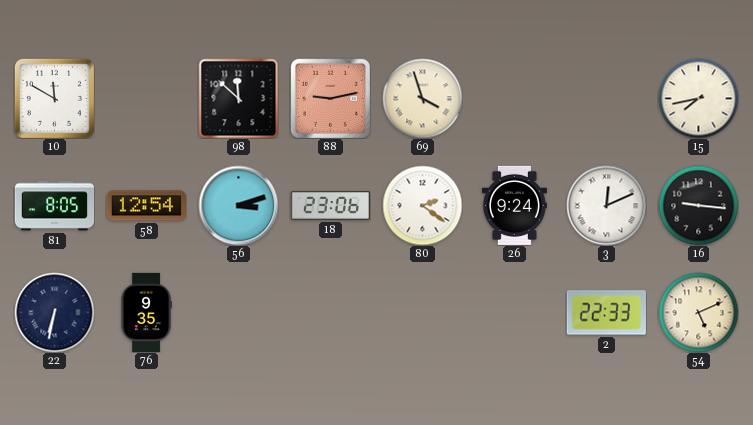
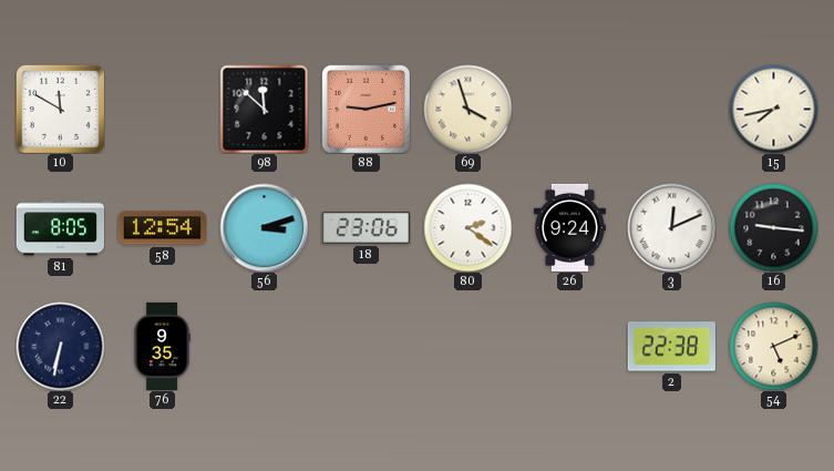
2: 22:33 -> 22:38 (671, 347)
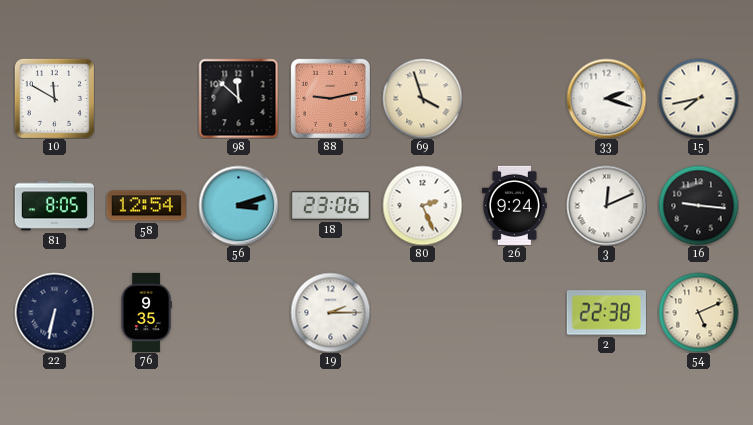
33: none -> 2:18 (606, 98)
80: 2:21 -> 2:26 (422, 205)
19: none -> 2:15 (330, 312)
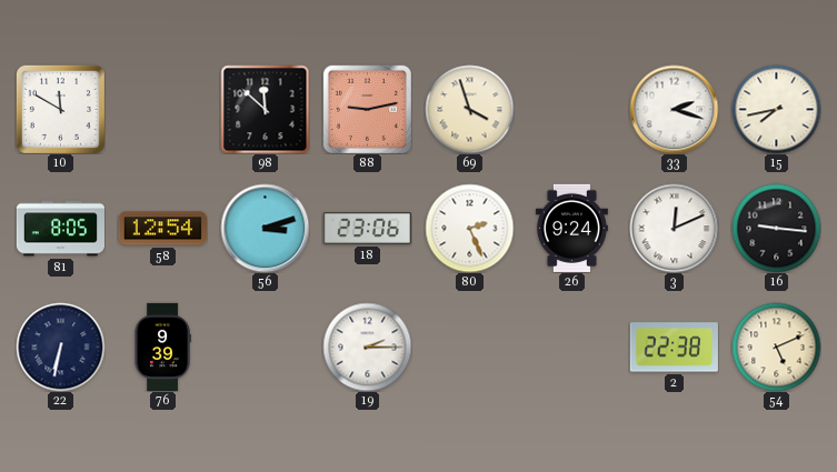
76: 9:35 -> 9:39 (162, 347)
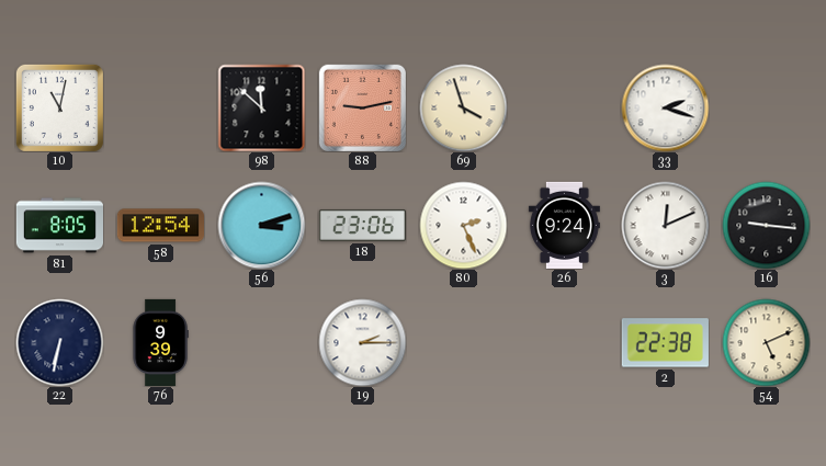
10: 11:50 -> 11:02 (59, 107)
15: 7:43 -> none (776, 109)
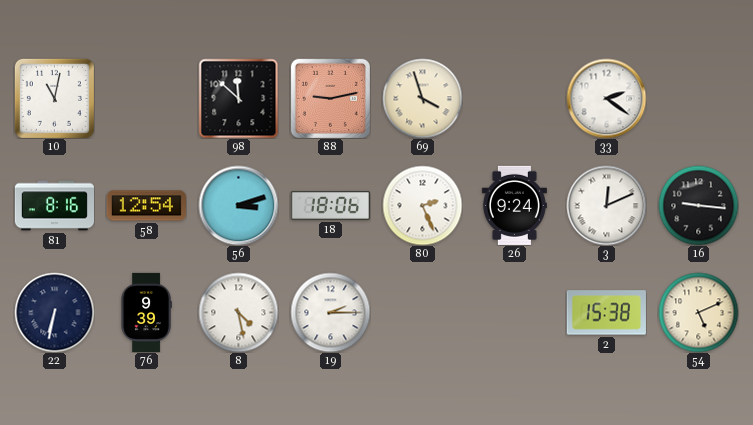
33: 2:18 -> 2:21 (606, 98)
81: 8:05 -> 8:16 (54, 206)
18: 23:06 -> 18:06 (330, 205)
8: none -> 4:28 (238, 312)
2: 22:38 -> 15:38 (606, 313)
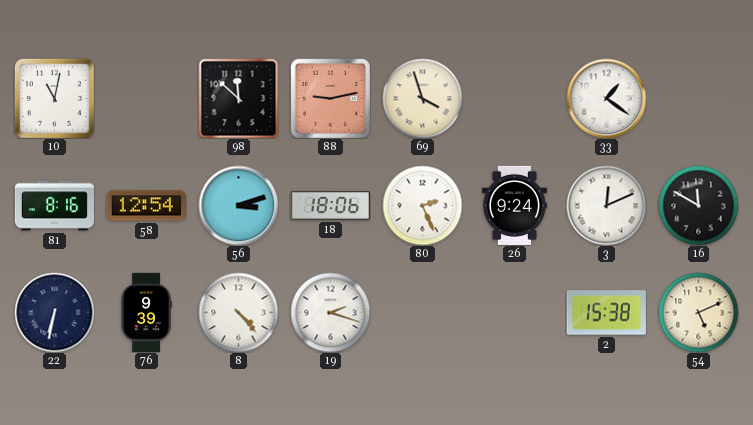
33: 2:21 -> 1:21 (606, 98)
16: 9:16 -> 11:50 (698, 205)
8: 4:28 -> 4:23 (238, 312)
19: 2:15 -> 2:18 (330, 312)
